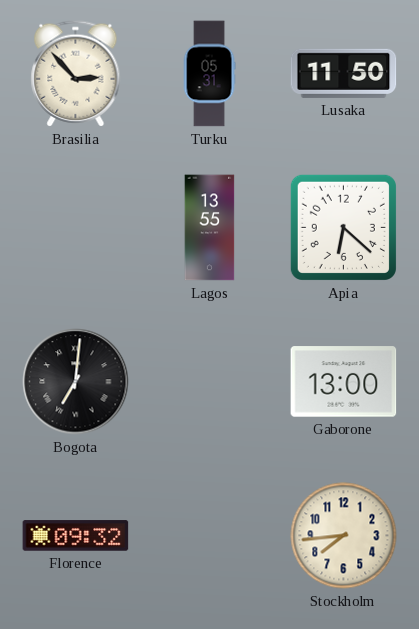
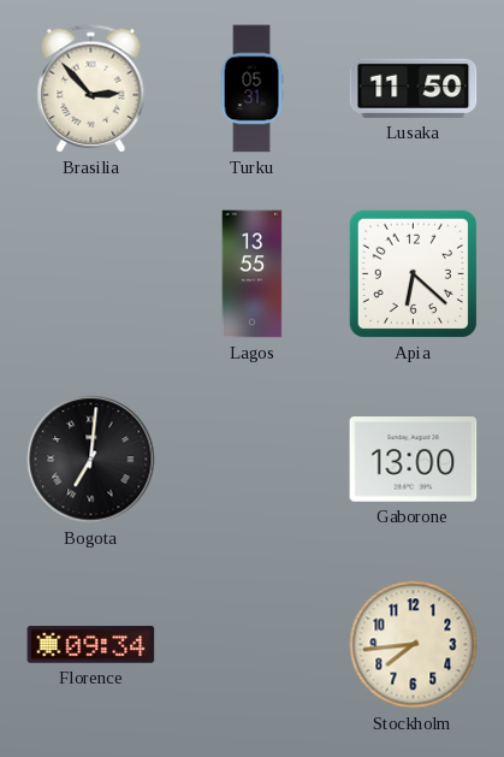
Florence: 09:32 -> 09:34 (91, 645)
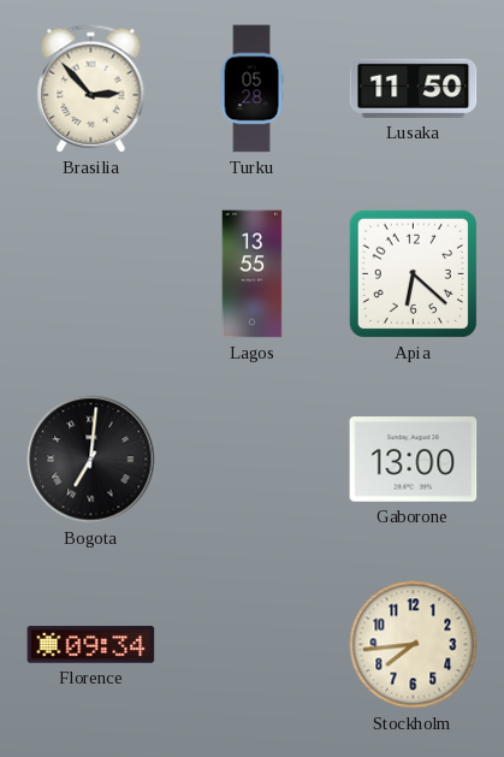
Turku: 05:31 -> 05:28 (251, 89)
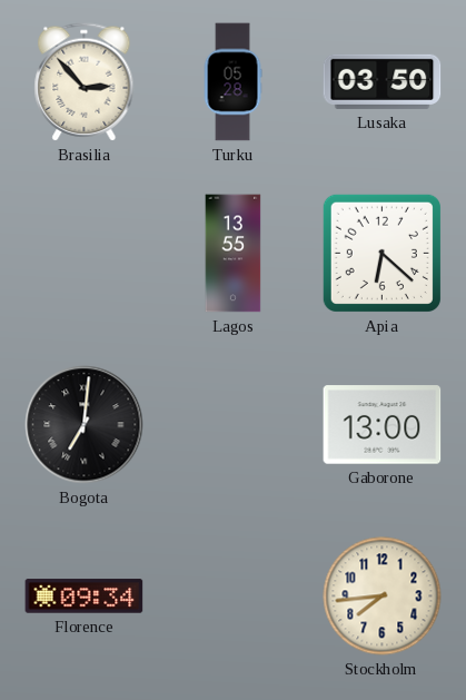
Lusaka: 11:50 -> 03:50 (383, 81)
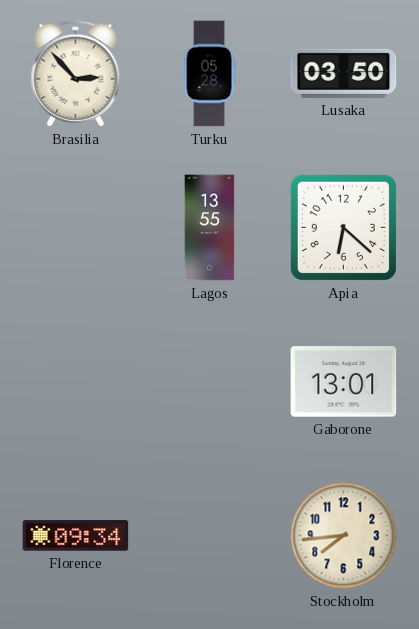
Bogota: 7:01 -> none (85, 425)
Gaborone: 13:00 -> 13:01 (344, 382)
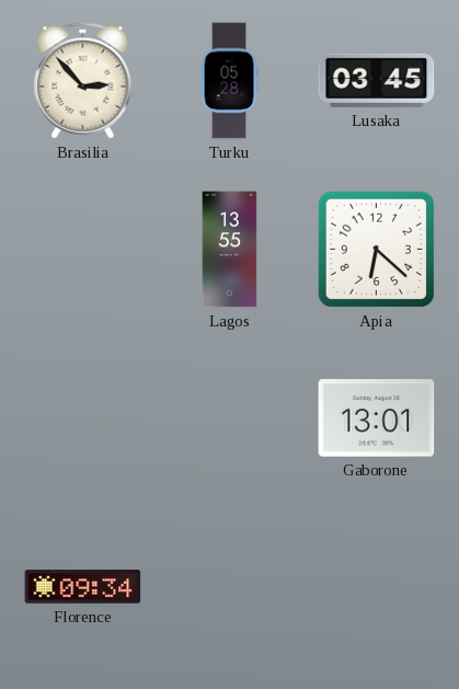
Lusaka: 03:50 -> 03:45 (377, 80)
Stockholm: 7:44 -> none (344, 536)
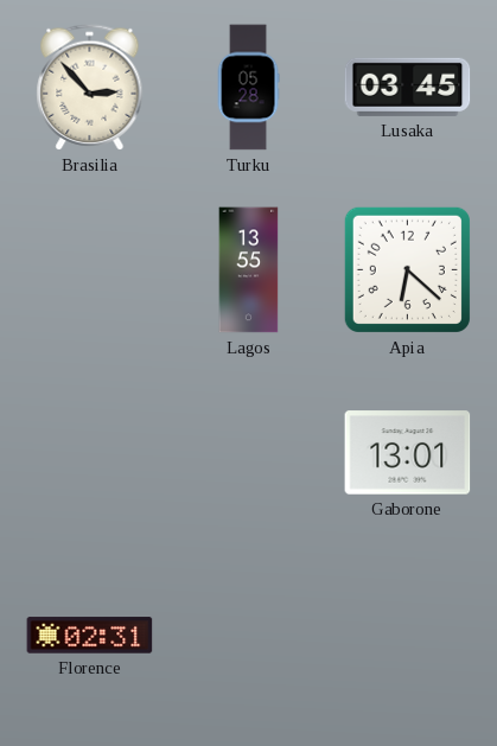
Florence: 09:34 -> 02:31 (90, 636)
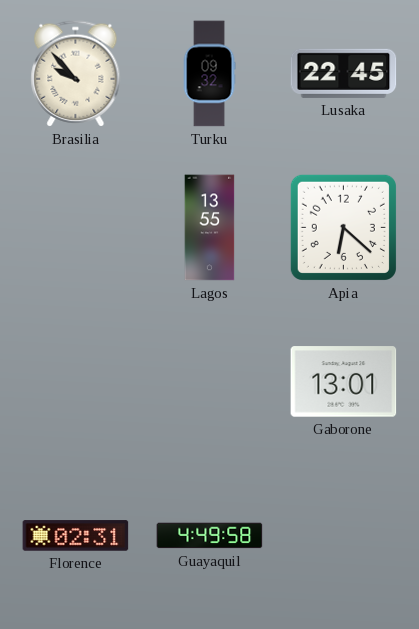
Brasilia: 2:53 -> 9:53 (76, 74)
Turku: 05:28 -> 09:32 (209, 74)
Lusaka: 03:45 -> 22:45 (344, 73)
Guayaquil: none -> 4:49 (210, 536)
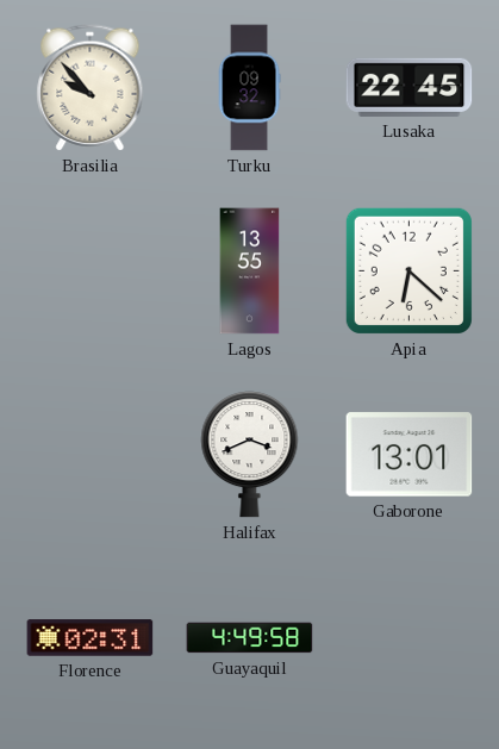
Halifax: none -> 3:41 (250, 455)
